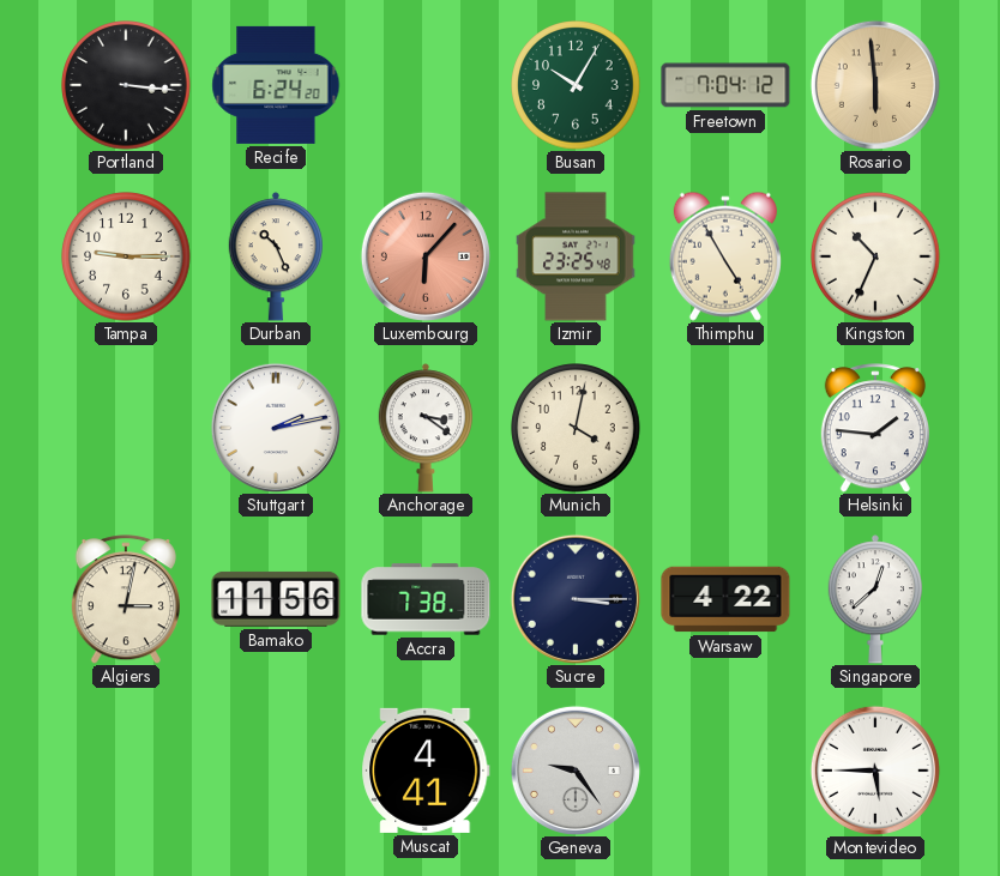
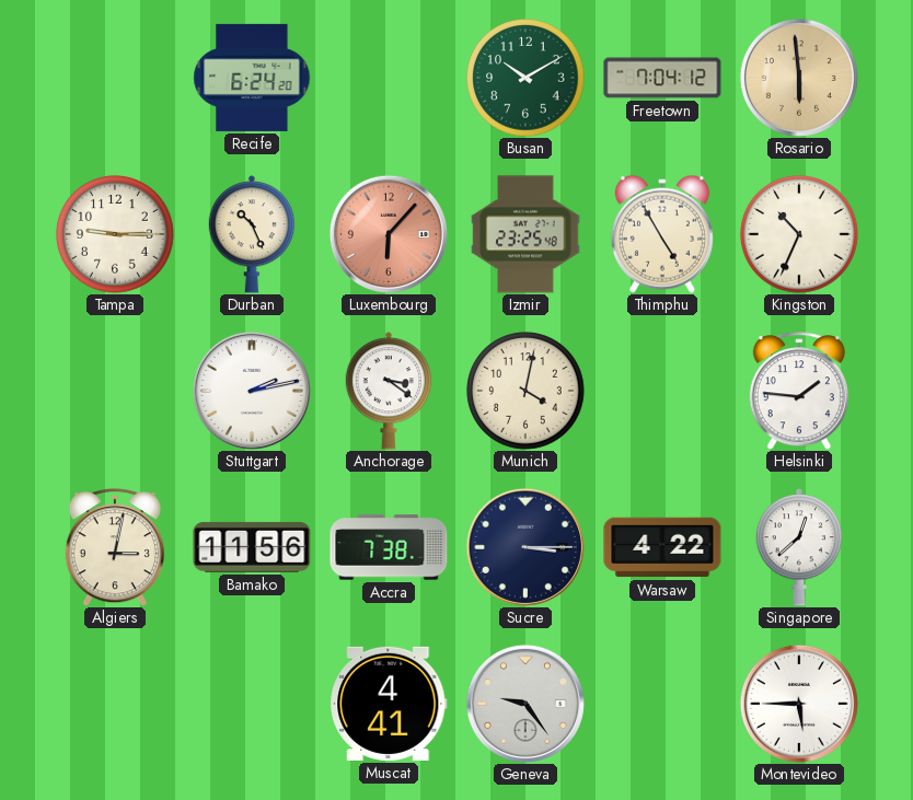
Portland: 3:16 -> none (126, 85)
Busan: 10:05 -> 10:10 (525, 78)
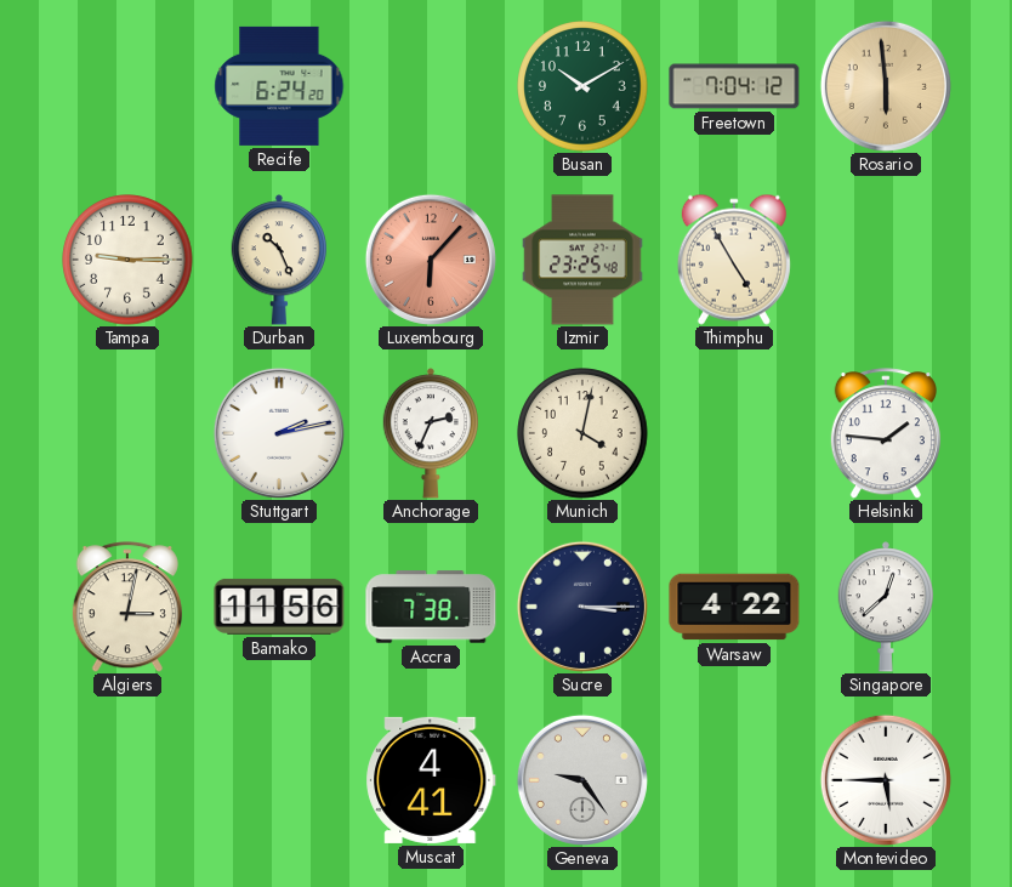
Kingston: 10:34 -> none (799, 234)
Anchorage: 3:21 -> 2:34 (430, 433)
